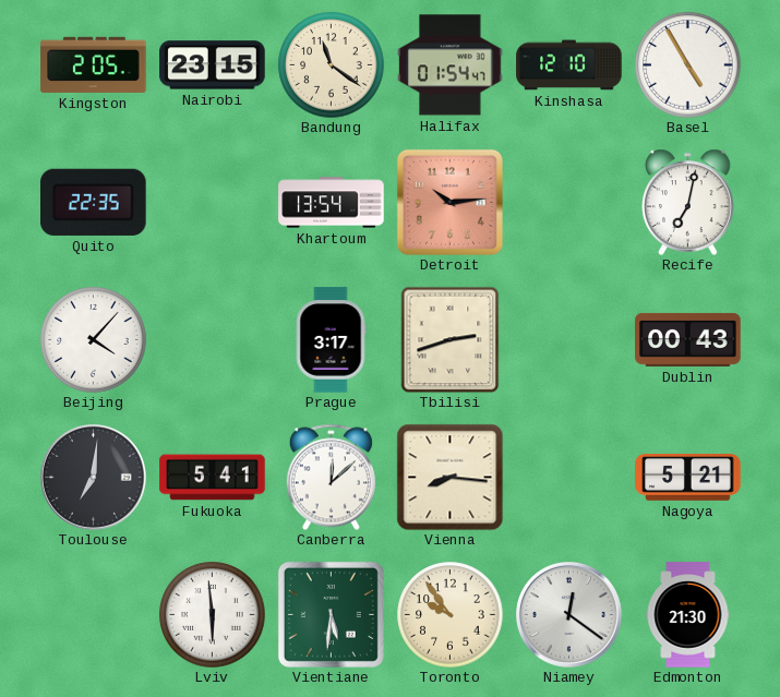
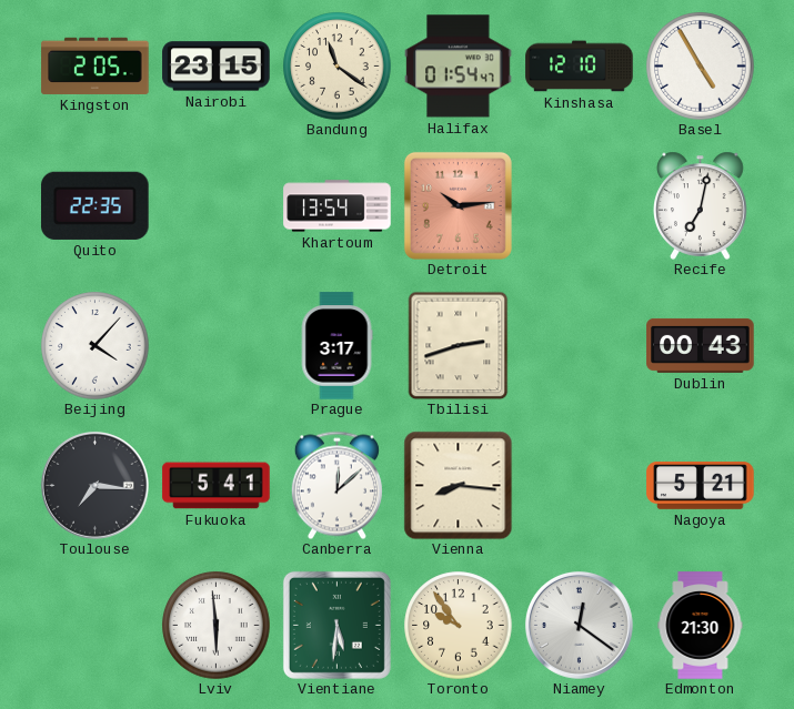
Toulouse: 7:01 -> 7:16 (94, 485)
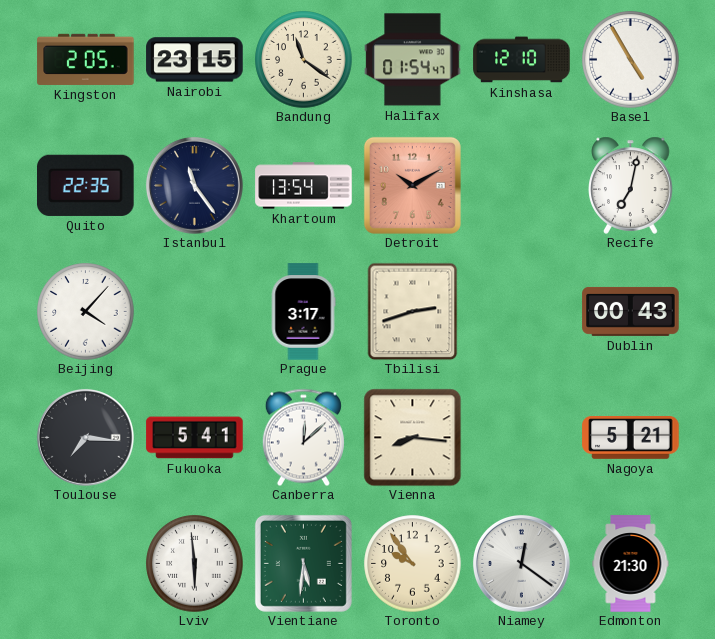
Istanbul: none -> 11:24 (194, 185)
Detroit: 10:14 -> 10:10 (412, 185)
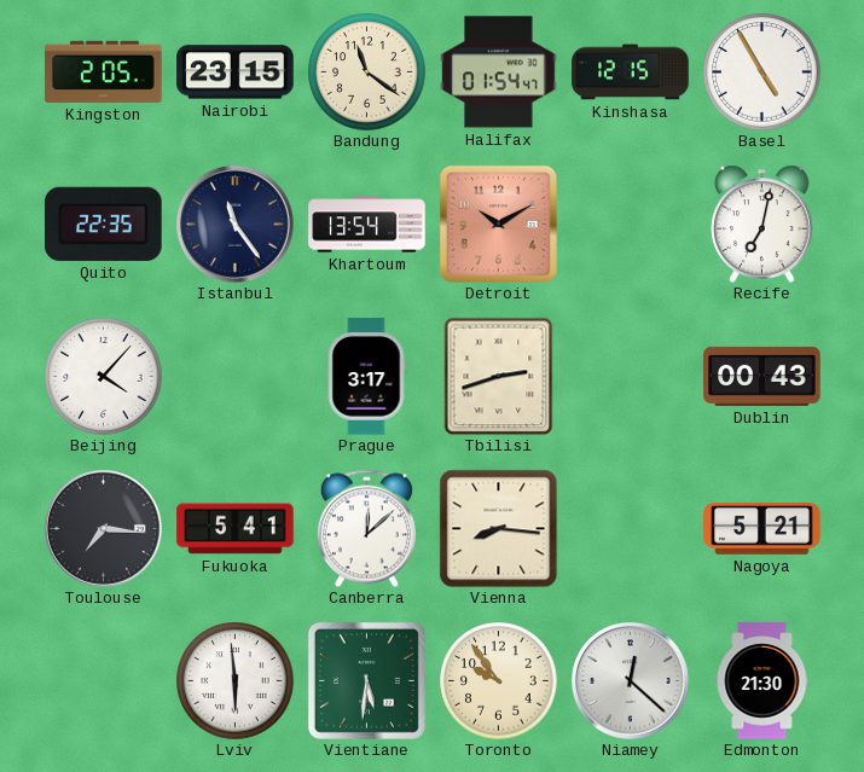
Kinshasa: 12:10 -> 12:15 (631, 72)
Niamey: 12:21 -> 12:22 (630, 680)
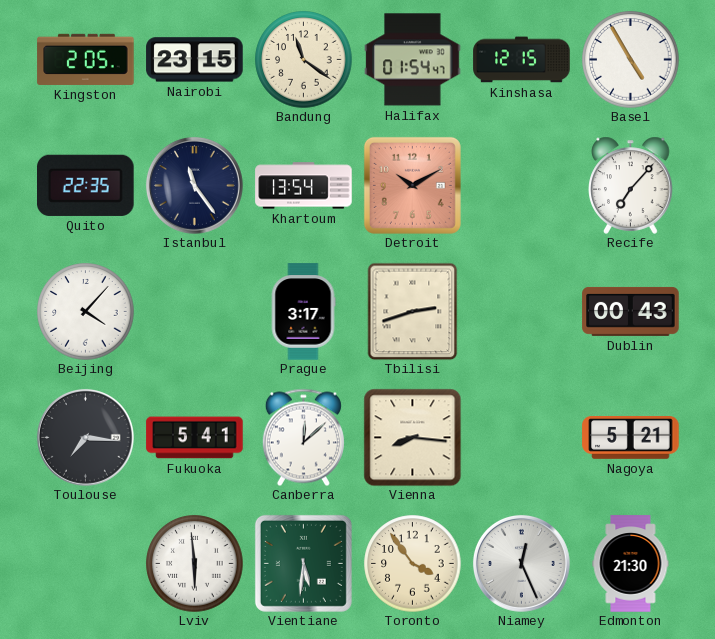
Recife: 7:02 -> 7:07 (631, 185)
Toronto: 9:54 -> 3:54 (413, 564)
Niamey: 12:22 -> 12:26 (521, 563)
